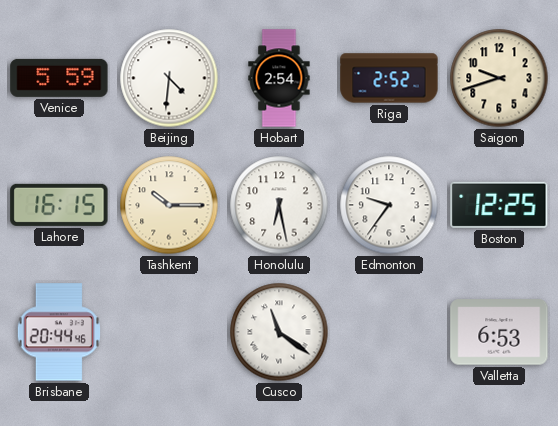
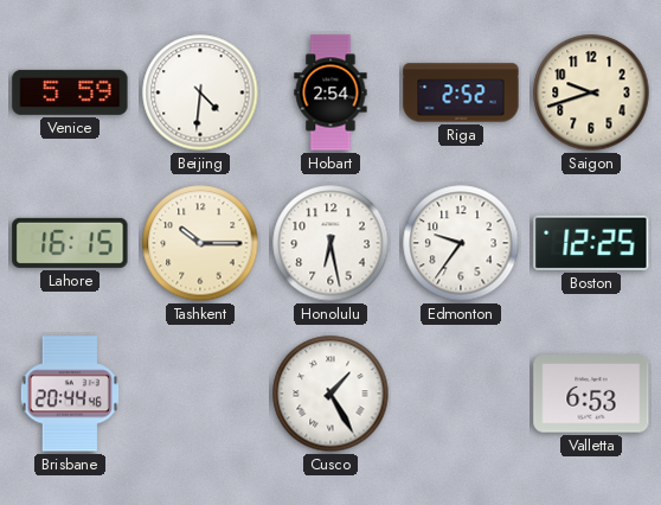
Cusco: 11:21 -> 1:25 (330, 394)
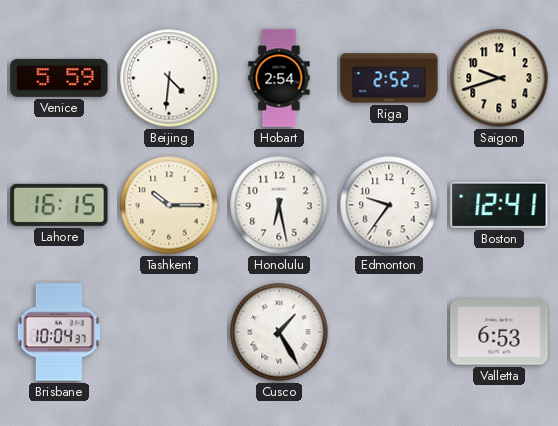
Boston: 12:25 -> 12:41 (499, 205)
Brisbane: 20:44 -> 10:04 (59, 332)
